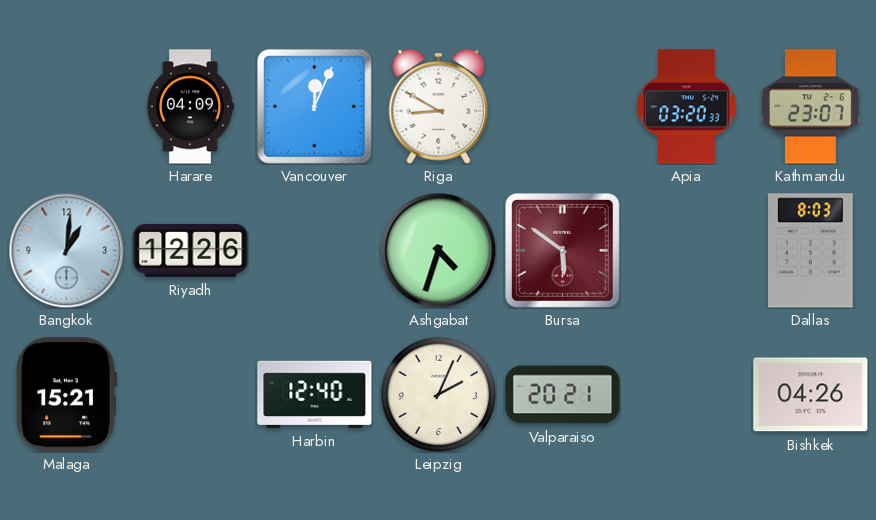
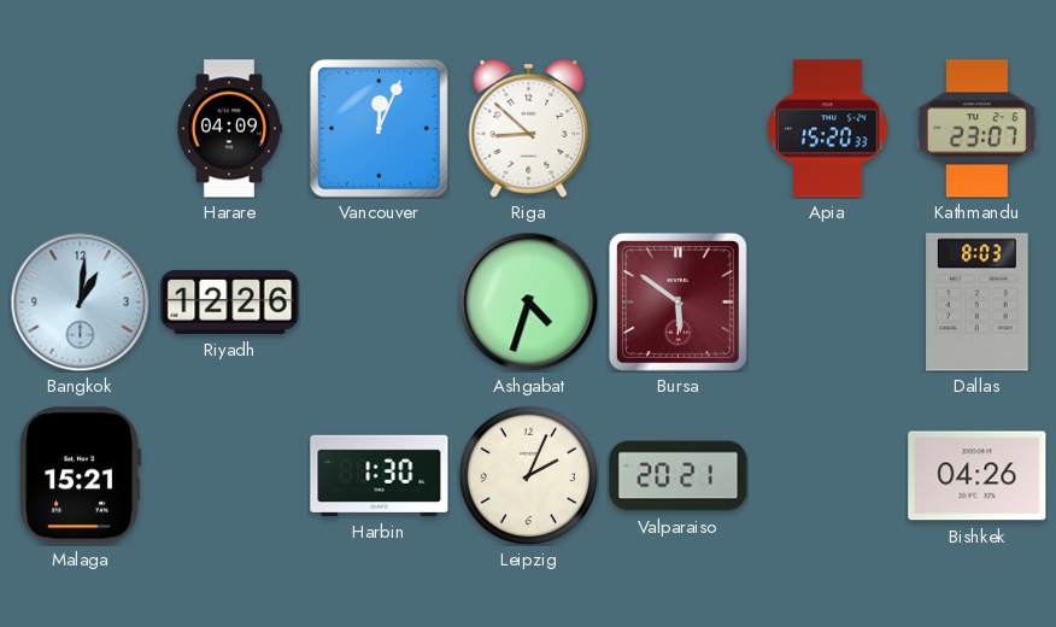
Riga: 8:50 -> 8:52 (529, 129)
Apia: 03:20 -> 15:20 (828, 129)
Harbin: 12:40 -> 1:30 (380, 475)
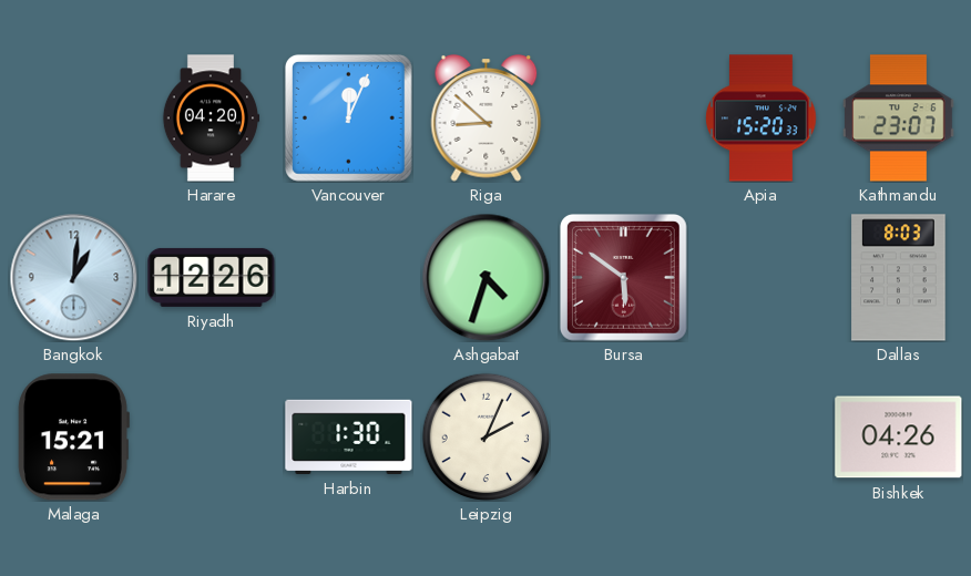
Harare: 04:09 -> 04:20 (211, 119)
Valparaiso: 20:21 -> none (679, 476)
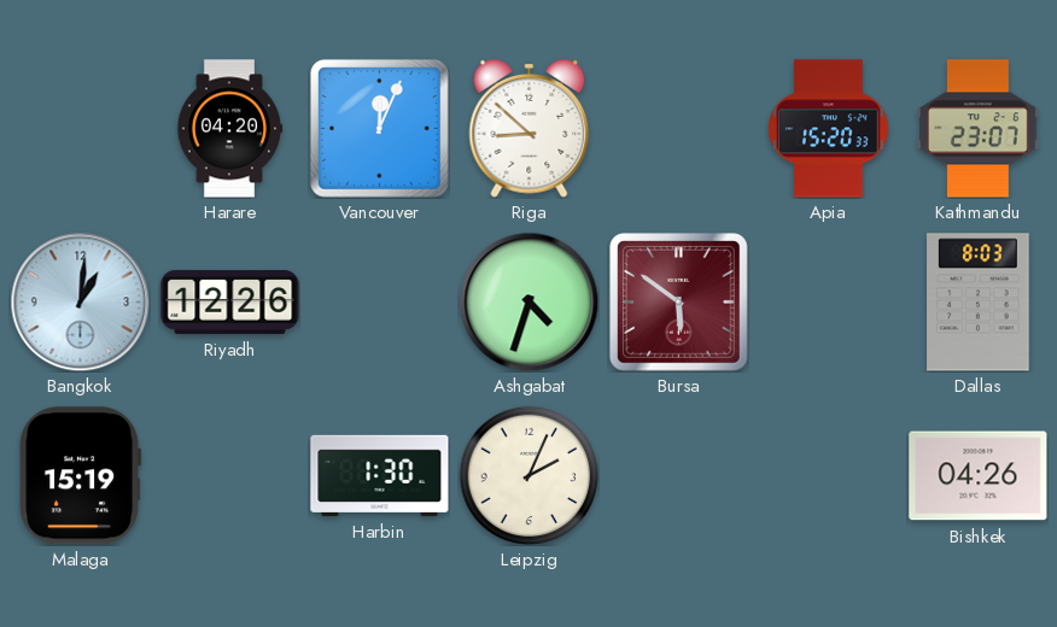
Malaga: 15:21 -> 15:19 (80, 476)
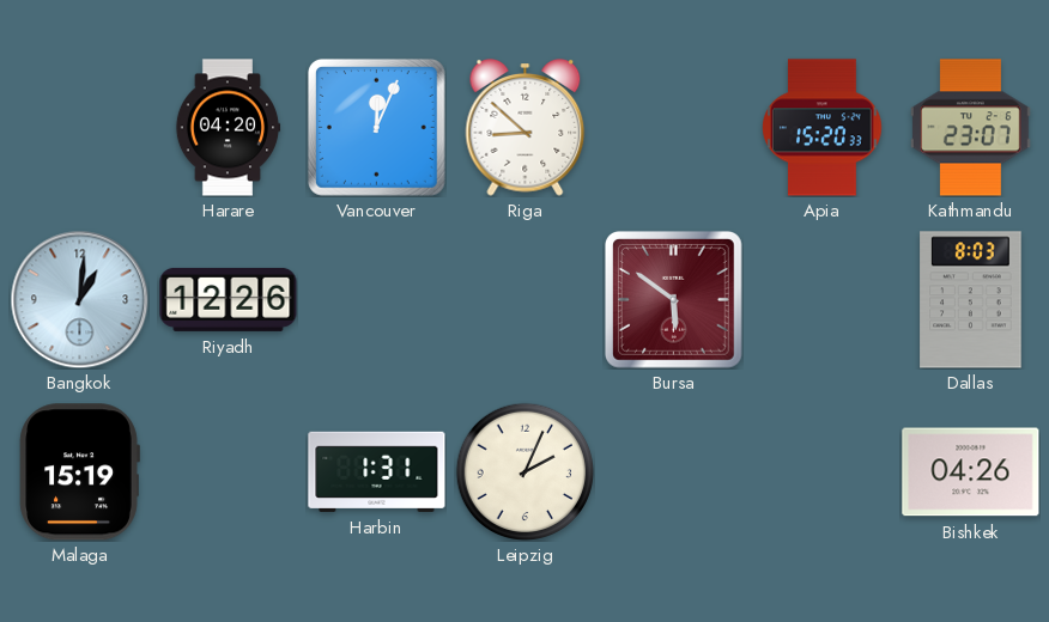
Ashgabat: 4:33 -> none (528, 301)
Harbin: 1:30 -> 1:31 (377, 471)
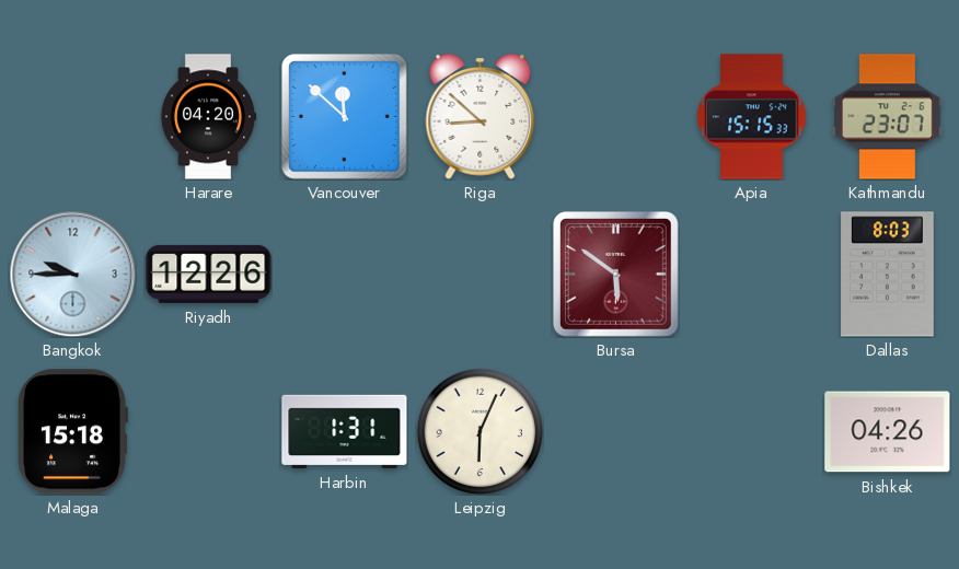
Vancouver: 12:04 -> 11:52 (344, 116)
Apia: 15:20 -> 15:15 (752, 117)
Bangkok: 1:01 -> 9:45 (72, 274)
Malaga: 15:19 -> 15:18 (72, 432)
Leipzig: 2:04 -> 6:04 (479, 431)
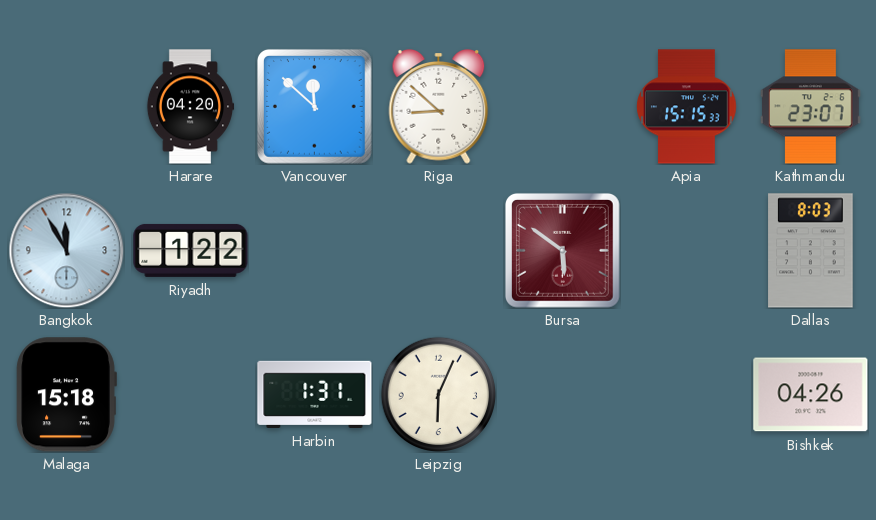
Bangkok: 9:45 -> 11:55 (66, 250)
Riyadh: 12:26 -> 1:22 (191, 250)
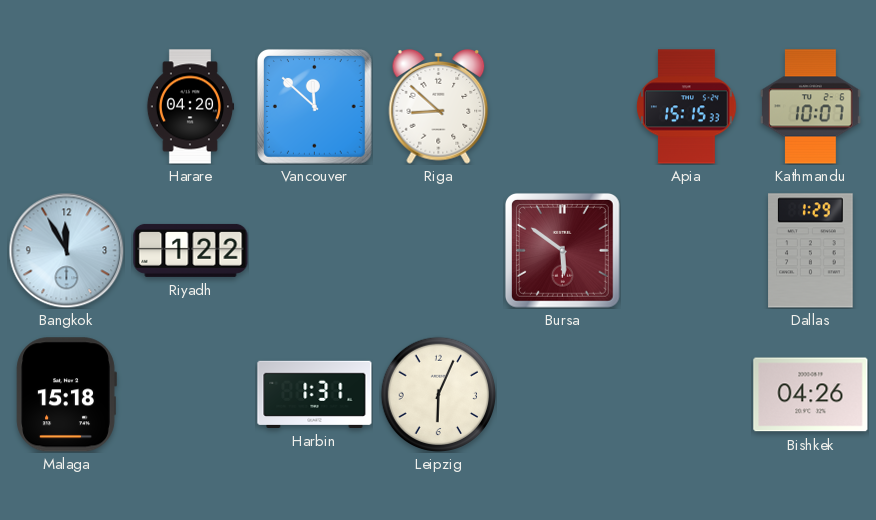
Kathmandu: 23:07 -> 10:07 (810, 107)
Dallas: 8:03 -> 1:29 (811, 251)
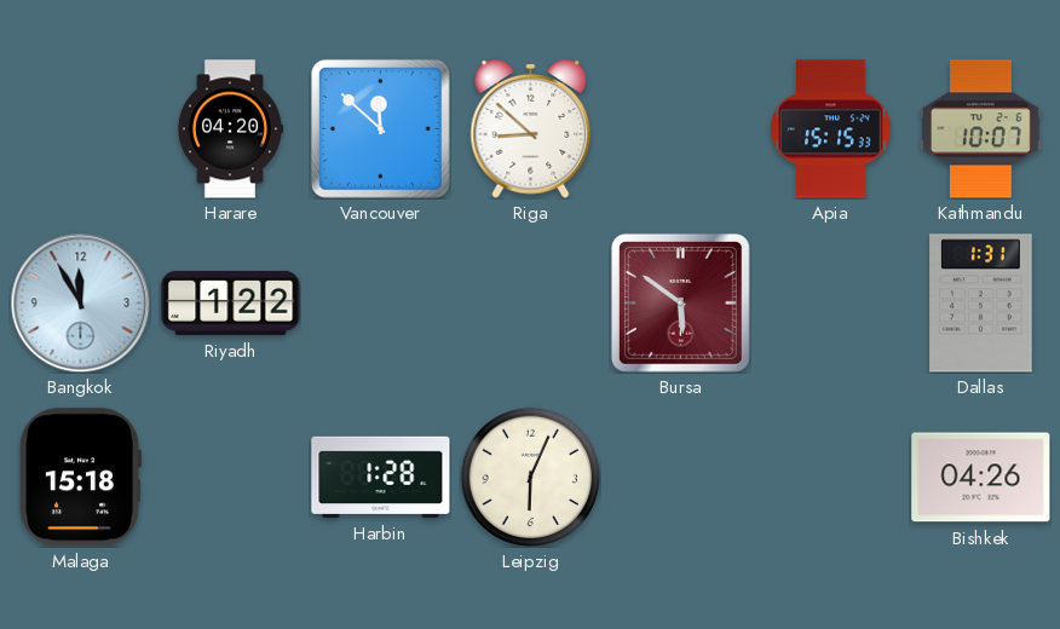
Dallas: 1:29 -> 1:31 (981, 304)
Harbin: 1:31 -> 1:28 (381, 477)
